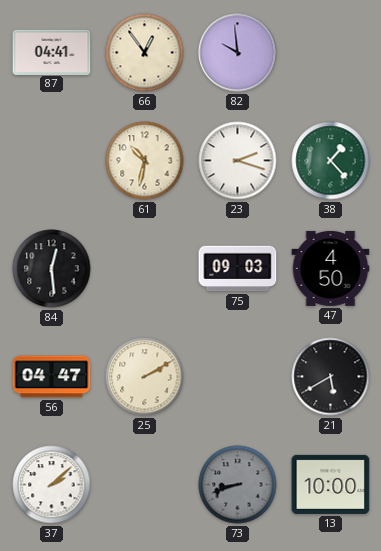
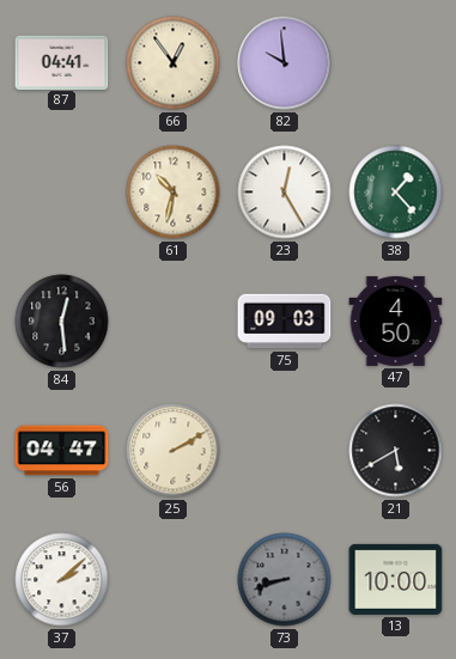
23: 2:18 -> 12:25 (285, 193)
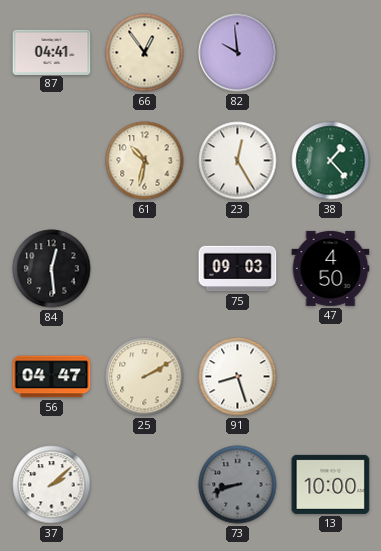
91: none -> 8:27 (238, 377)
21: 5:40 -> none (396, 451)
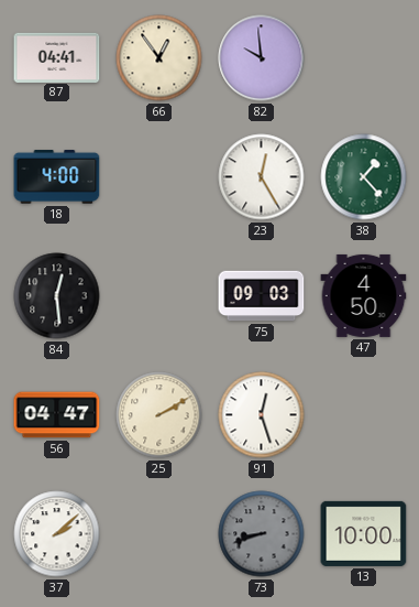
18: none -> 4:00 (57, 177)
61: 10:32 -> none (145, 161)
91: 8:27 -> 12:27 (262, 415)
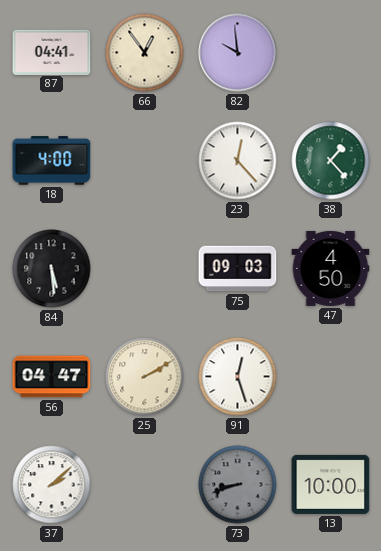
23: 12:25 -> 12:23 (238, 161)
84: 12:29 -> 5:29 (52, 269)
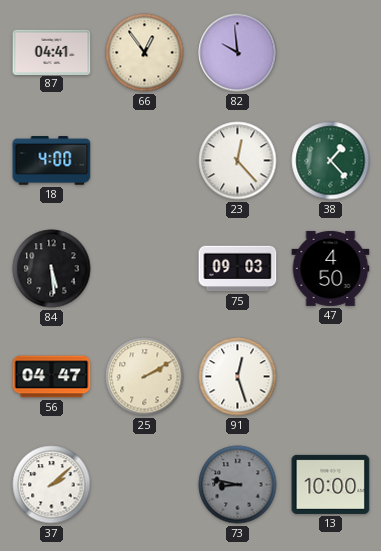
73: 8:42 -> 8:47 (238, 485)
